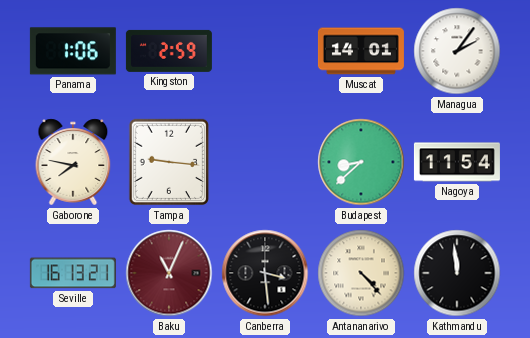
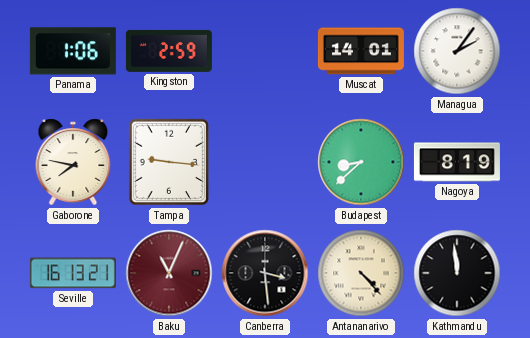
Nagoya: 11:54 -> 8:19 (457, 162)
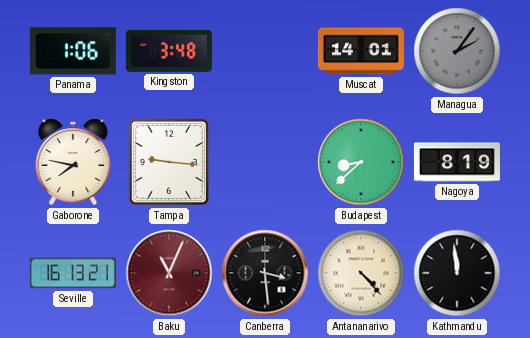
Kingston: 2:59 -> 3:48 (169, 51)
Managua dial: white -> grey (457, 51)
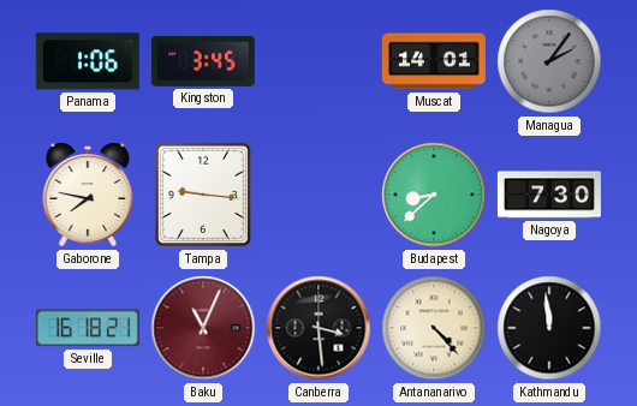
Kingston: 3:48 -> 3:45 (203, 61)
Nagoya: 8:19 -> 7:30 (549, 195)
Seville: 16:13 -> 16:18 (88, 328)
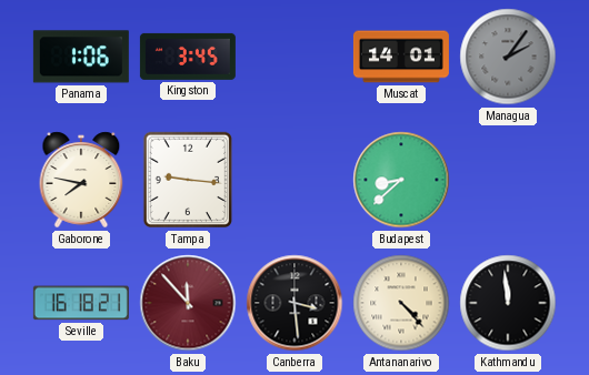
Nagoya: 7:30 -> none (549, 195)
Baku: 11:04 -> 11:53 (188, 303)
